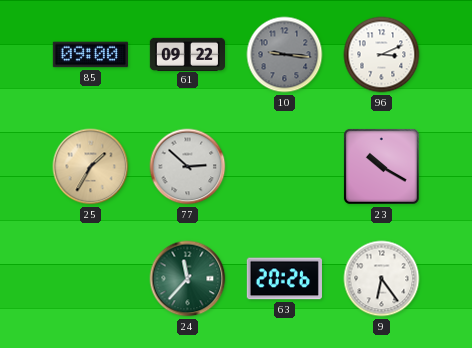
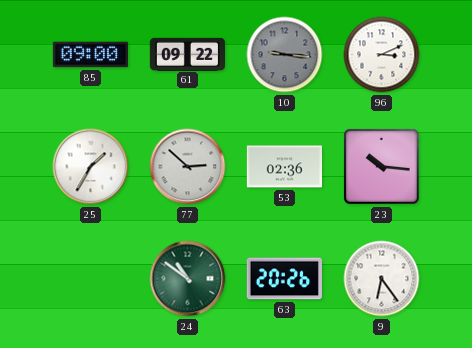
25 dial: champagne -> white (91, 167)
53: none -> 02:36 (284, 167)
23: 10:20 -> 10:16 (381, 166)
24: 11:37 -> 10:51 (188, 279)
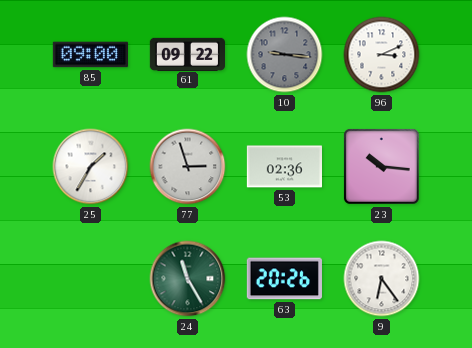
77: 2:52 -> 2:57 (188, 167)
24: 10:51 -> 11:25 (188, 279)
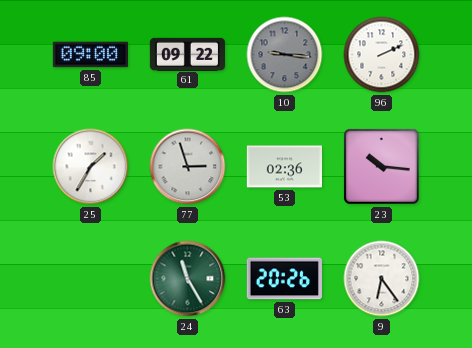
96: 3:11 -> 2:11 (382, 55)
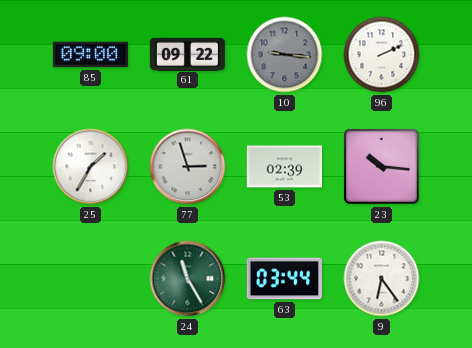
53: 02:36 -> 02:39 (284, 167)
63: 20:26 -> 03:44 (284, 279)
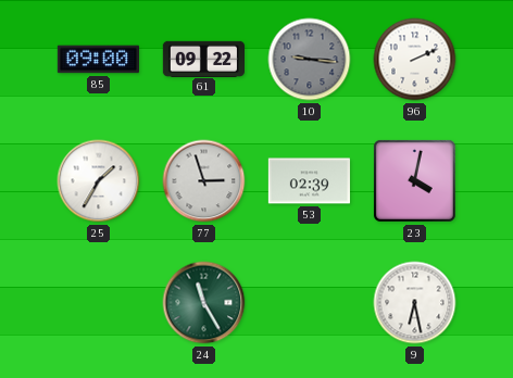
23: 10:16 -> 4:02 (414, 180)
63: 03:44 -> none (284, 279)
9: 6:24 -> 6:28 (415, 303)
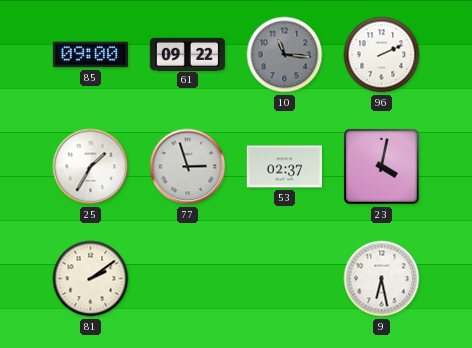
10: 9:16 -> 11:16 (285, 55)
53: 02:39 -> 02:37 (284, 167)
81: none -> 2:09 (91, 279)
24: 11:25 -> none (204, 303)
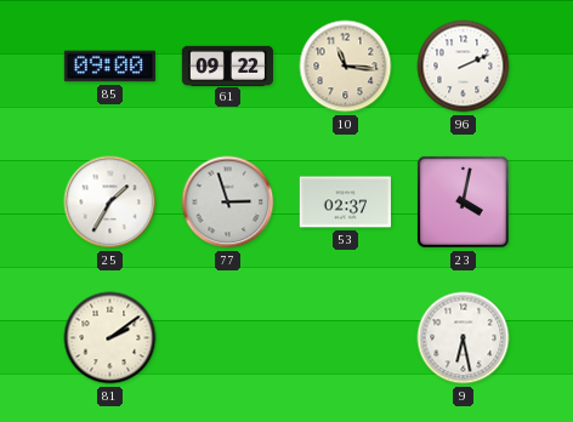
10 dial: grey -> cream (346, 67)
